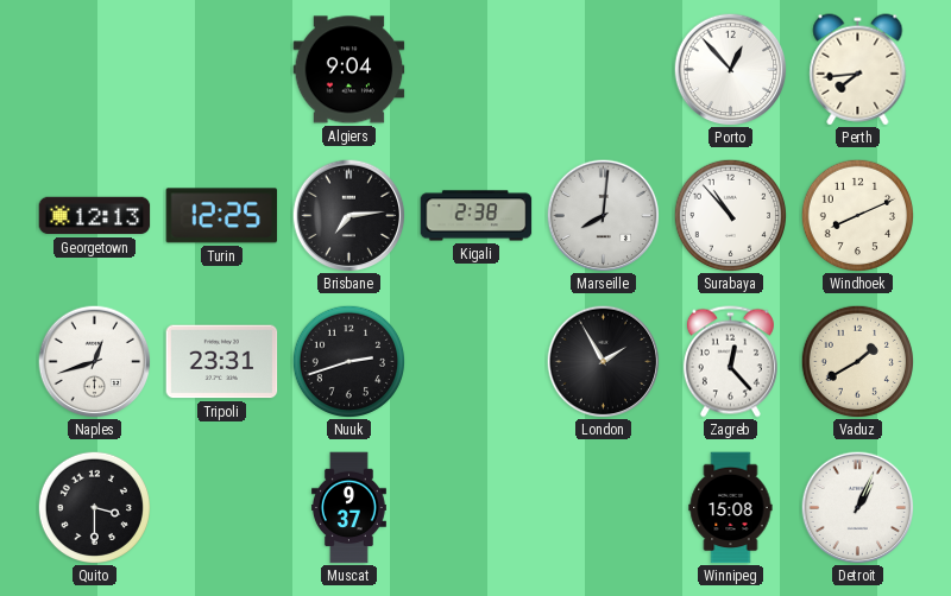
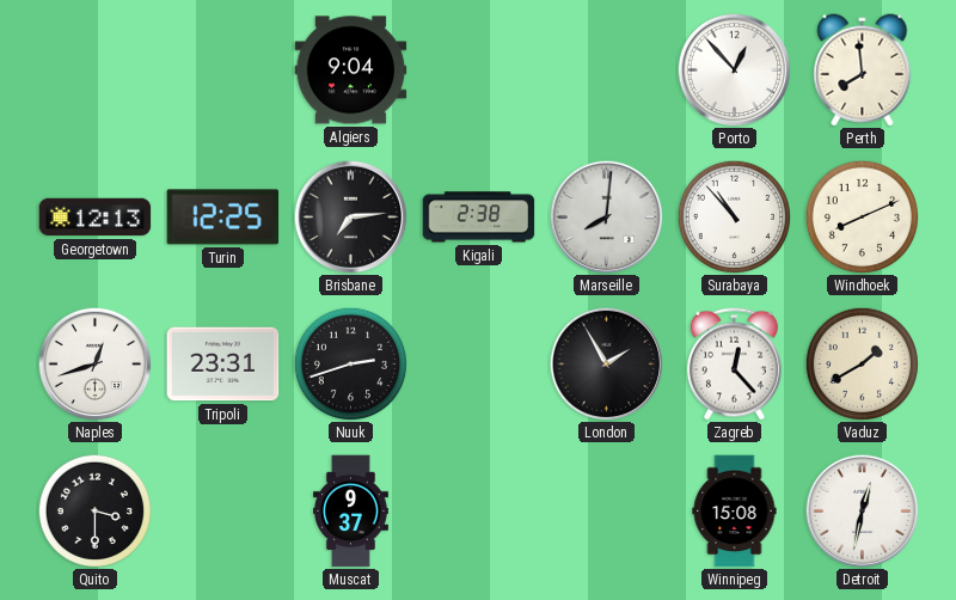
Perth: 7:44 -> 7:59 (863, 71)
Detroit: 1:04 -> 12:32 (862, 510)
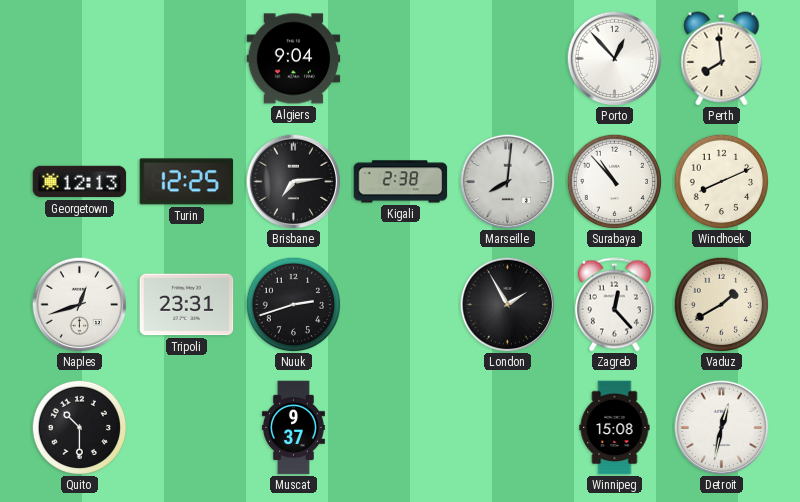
Quito: 3:30 -> 10:30 (79, 427)
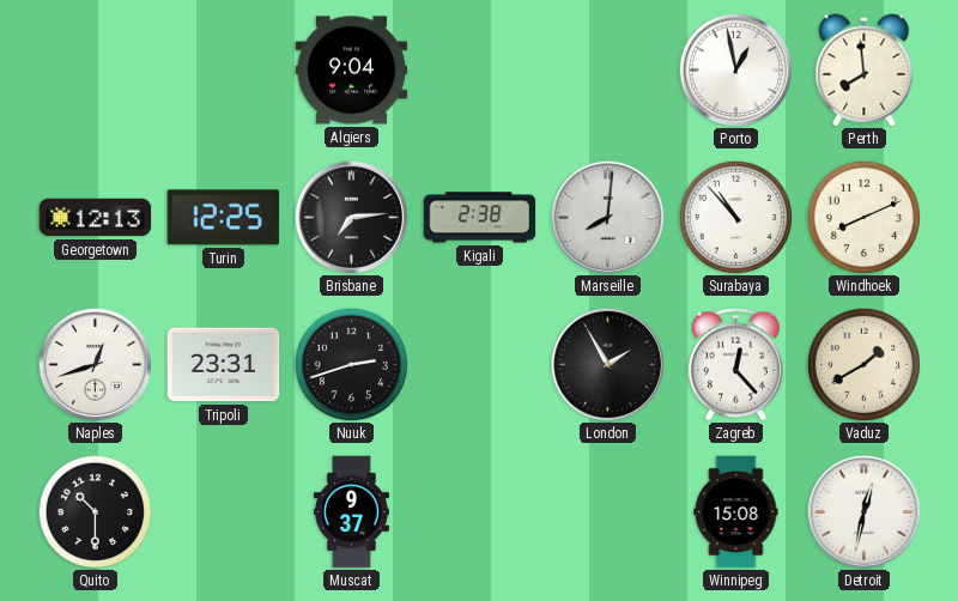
Porto: 12:53 -> 12:58 (735, 69)
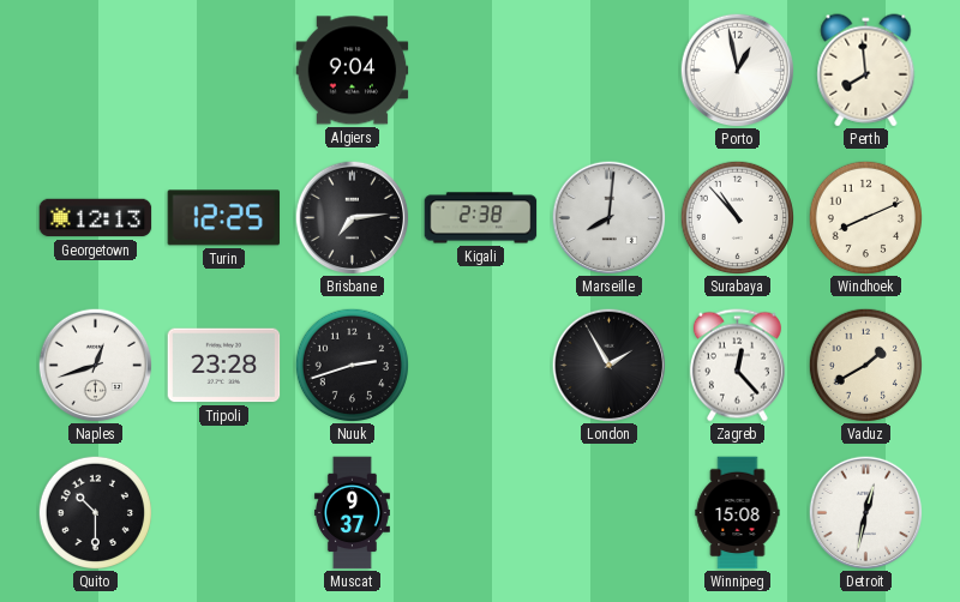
Tripoli: 23:31 -> 23:28 (224, 366)
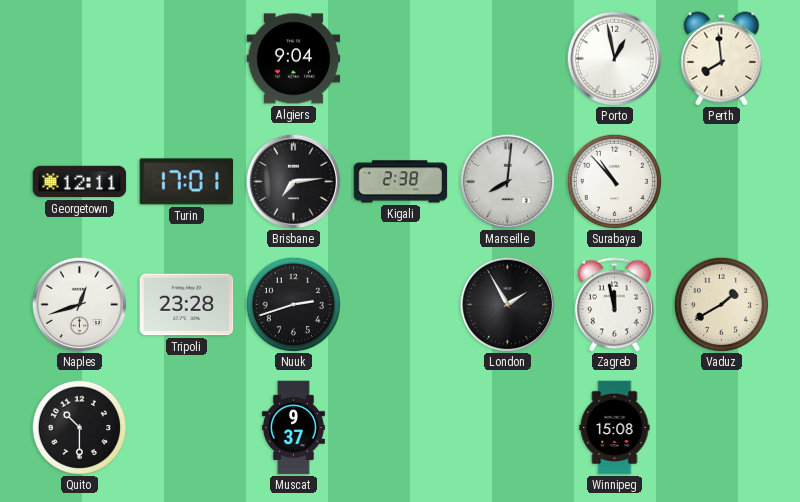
Georgetown: 12:13 -> 12:11 (80, 182)
Turin: 12:25 -> 17:01 (187, 182)
Windhoek: 8:11 -> none (865, 217)
Zagreb: 12:23 -> 11:58 (614, 305)
Detroit: 12:32 -> none (865, 512)
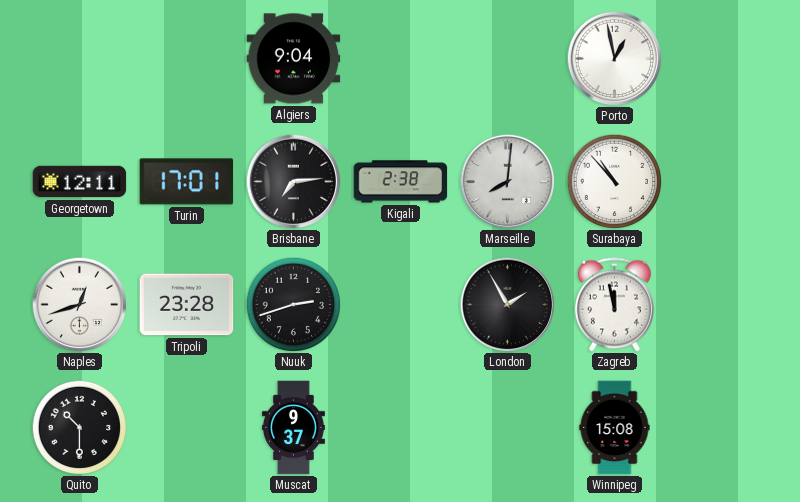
Perth: 7:59 -> none (722, 59)
Vaduz: 1:40 -> none (721, 304)
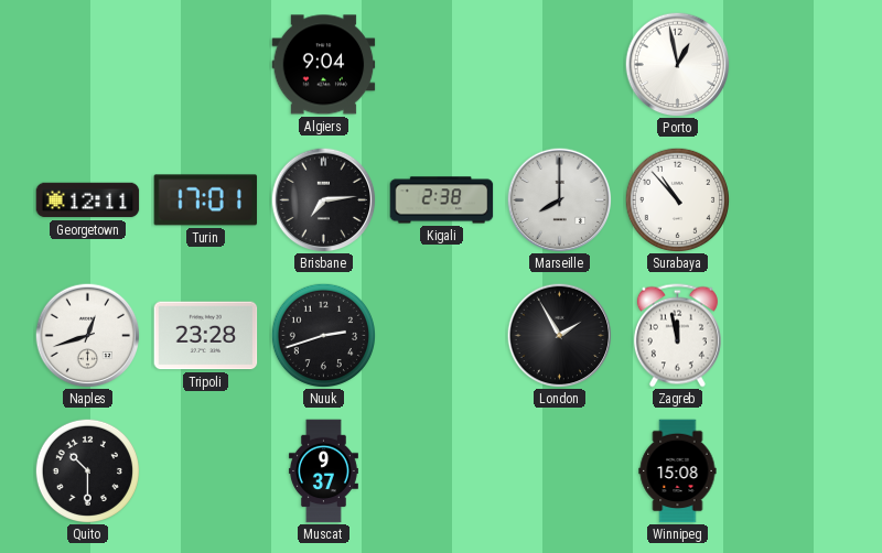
Marseille: 8:01 -> 8:00 (559, 199)
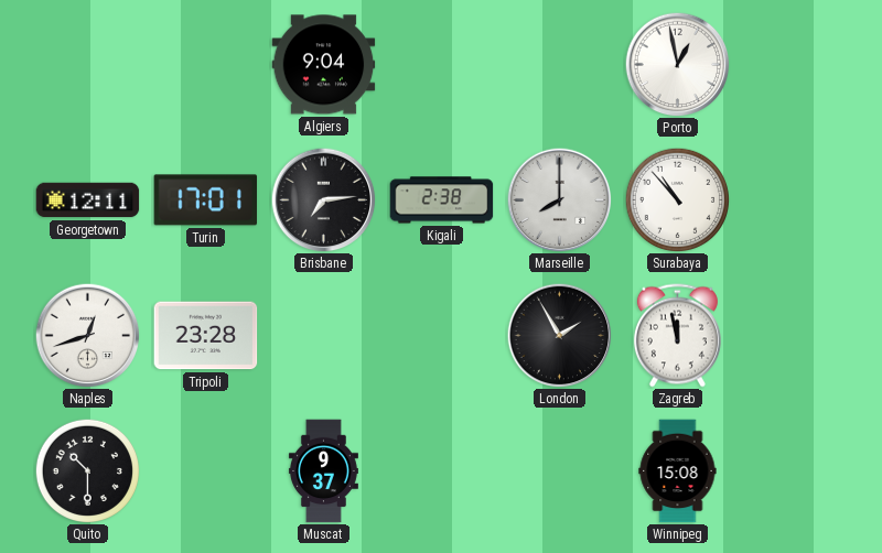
Nuuk: 2:42 -> none (323, 335)
